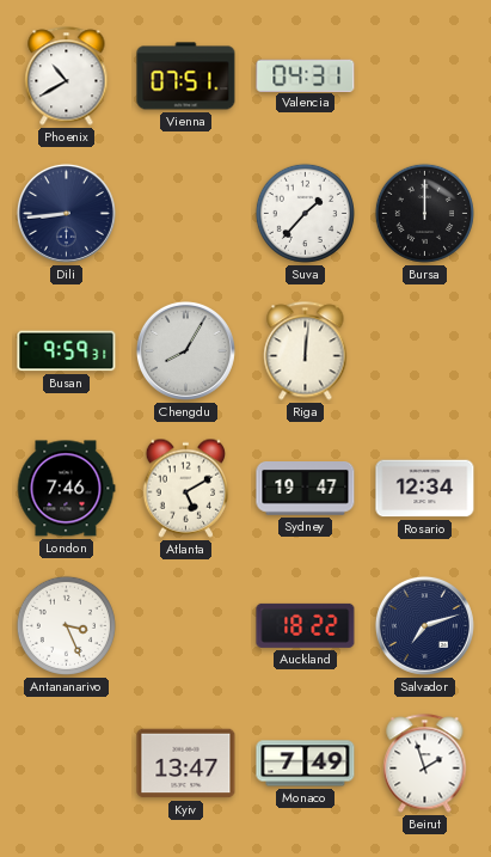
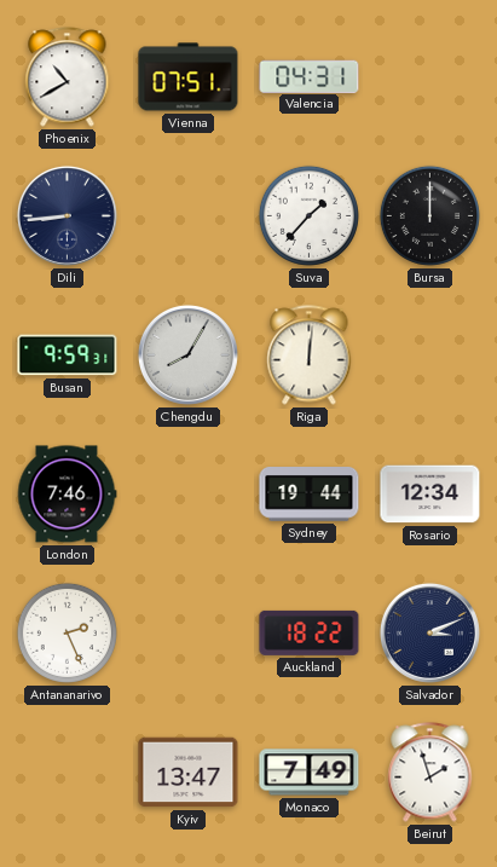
Atlanta: 5:10 -> none (186, 488)
Sydney: 19:47 -> 19:44 (310, 495)
Antananarivo: 3:26 -> 2:26 (67, 632)
Salvador: 7:12 -> 3:11 (429, 632)
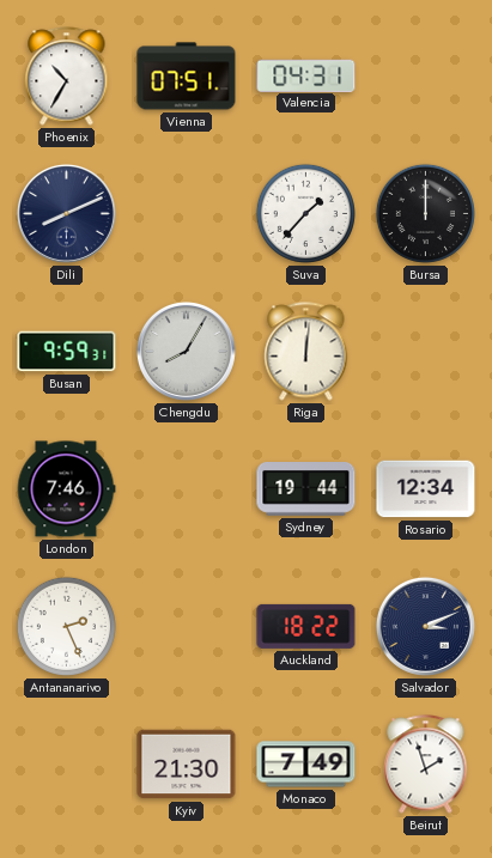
Phoenix: 10:40 -> 10:35 (67, 77)
Dili: 8:44 -> 8:11 (66, 213)
Kyiv: 13:47 -> 21:30 (187, 765)
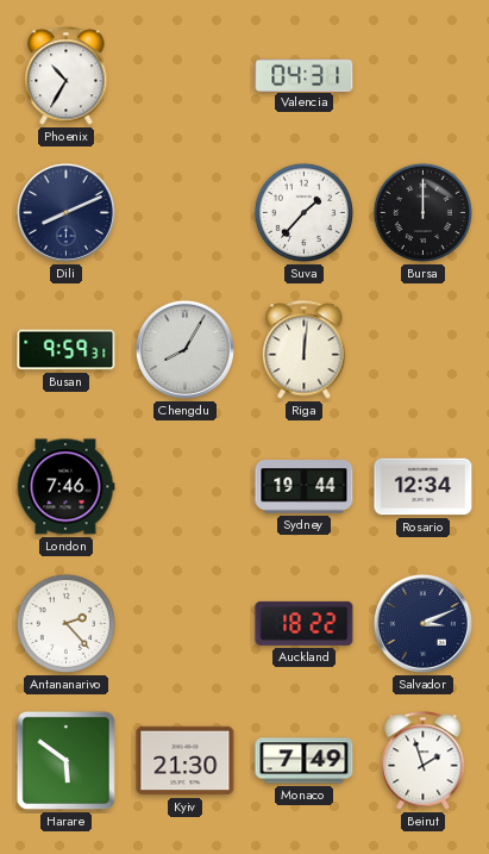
Vienna: 07:51 -> none (187, 77)
Antananarivo: 2:26 -> 2:23 (65, 623)
Harare: none -> 5:51 (65, 760)
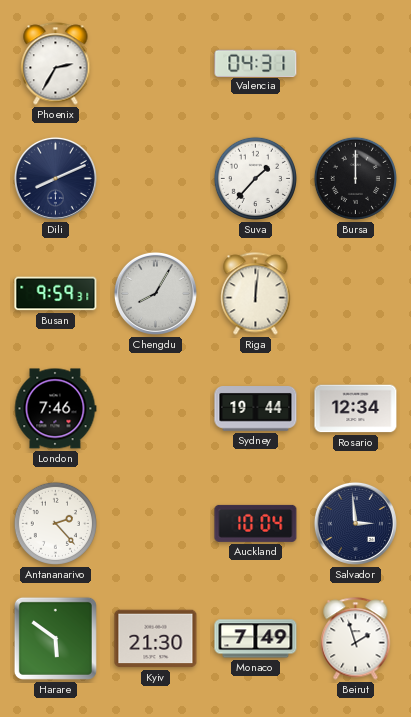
Phoenix: 10:35 -> 2:35 (56, 64)
Auckland: 18:22 -> 10:04 (256, 523)
Salvador: 3:11 -> 2:59 (355, 523)
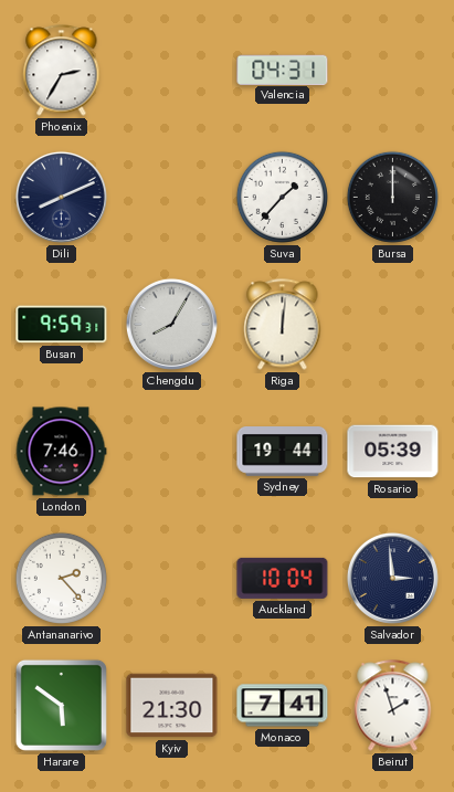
Rosario: 12:34 -> 05:39 (393, 452)
Monaco: 7:49 -> 7:41 (283, 706)
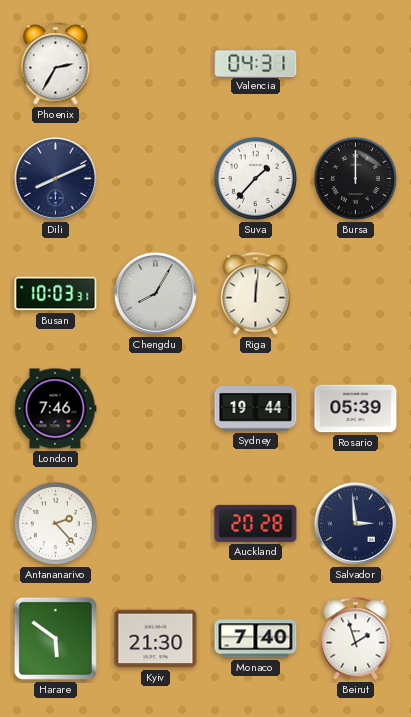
Busan: 9:59 -> 10:03 (56, 294)
Auckland: 10:04 -> 20:28 (256, 523)
Monaco: 7:41 -> 7:40 (256, 639)
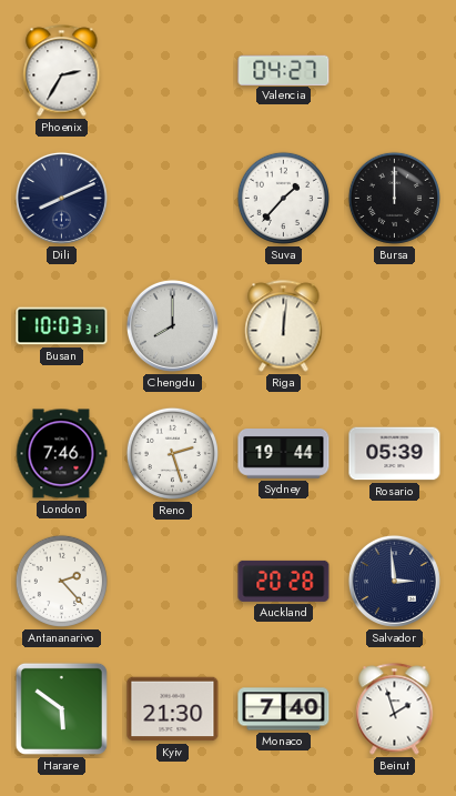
Valencia: 04:31 -> 04:27 (284, 70)
Chengdu: 8:05 -> 8:00 (172, 325)
Reno: none -> 2:27 (172, 453)
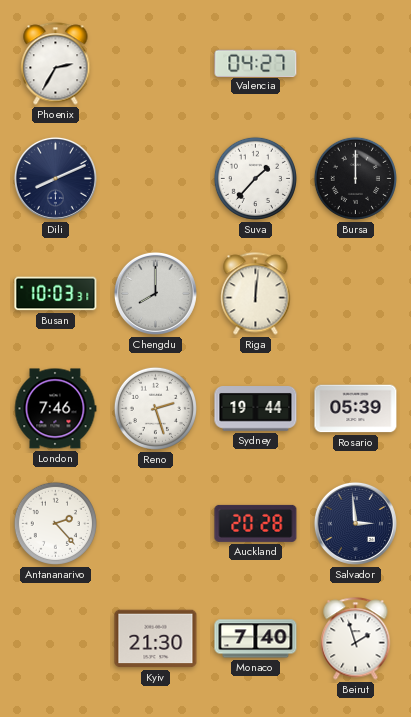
Harare: 5:51 -> none (61, 708)
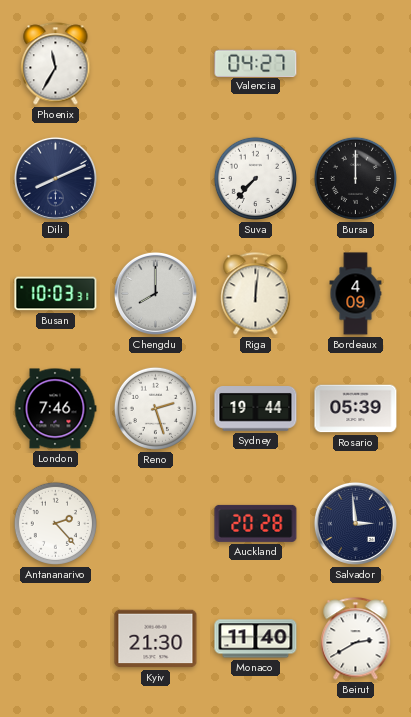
Phoenix: 2:35 -> 11:35 (56, 64)
Suva: 1:37 -> 7:37 (255, 178)
Bordeaux: none -> 4:09 (356, 294)
Monaco: 7:40 -> 11:40 (256, 639)
Beirut: 1:57 -> 2:40 (356, 639)
